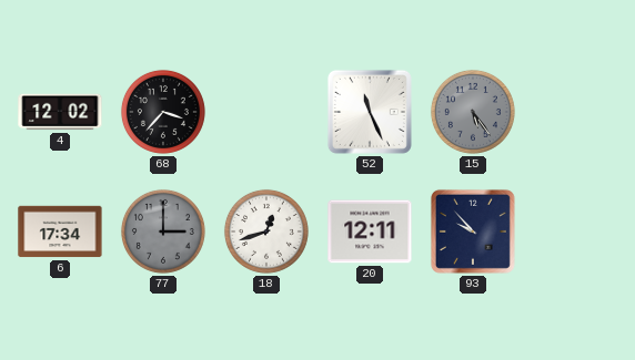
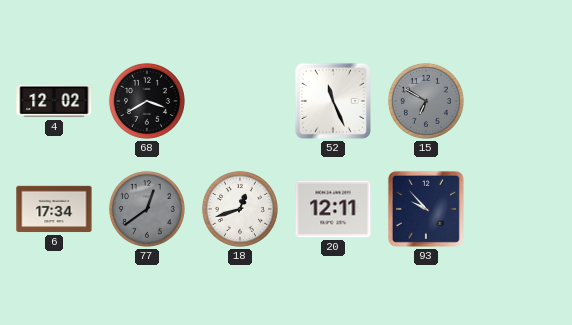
68: 3:37 -> 3:40 (147, 101)
15: 5:24 -> 6:50 (426, 101)
77: 3:00 -> 12:39 (147, 209)
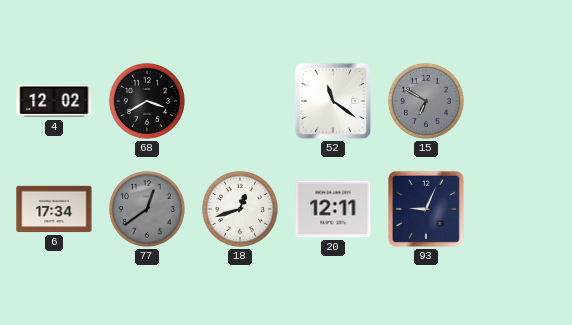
52: 11:26 -> 11:21 (333, 101)
93: 9:53 -> 9:04 (426, 209)
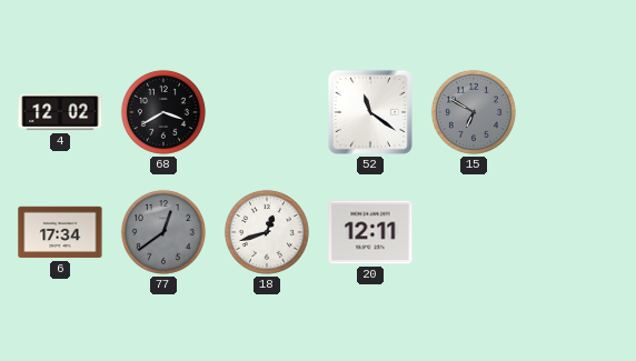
93: 9:04 -> none (426, 209)
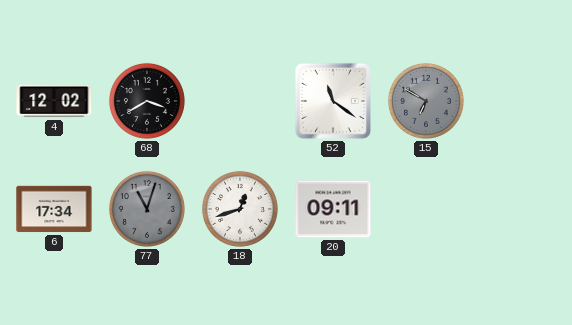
77: 12:39 -> 11:03 (147, 209)
20: 12:11 -> 09:11 (333, 209)
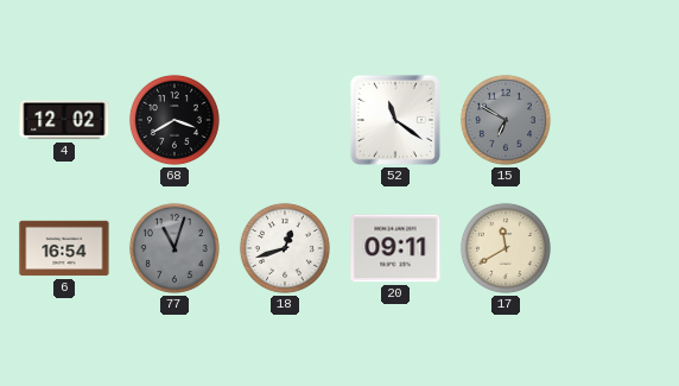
6: 17:34 -> 16:54 (64, 248)
17: none -> 11:40 (506, 248)
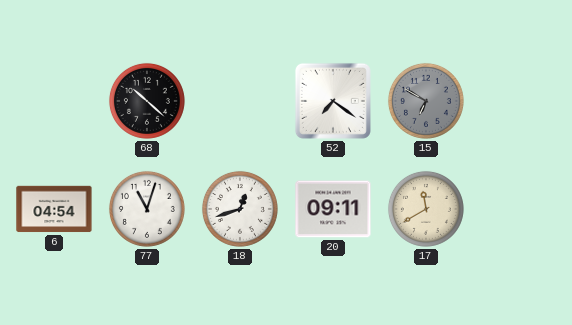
4: 12:02 -> none (64, 120)
68: 3:40 -> 10:22 (147, 101)
52: 11:21 -> 7:21 (333, 101)
6: 16:54 -> 04:54 (54, 209)
77 dial: grey -> white (147, 209)
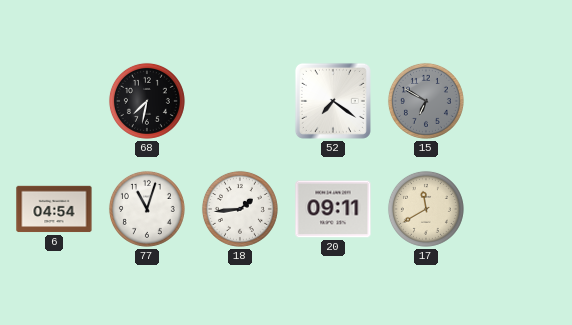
68: 10:22 -> 7:32 (147, 101)
18: 12:42 -> 1:44 (240, 209)
